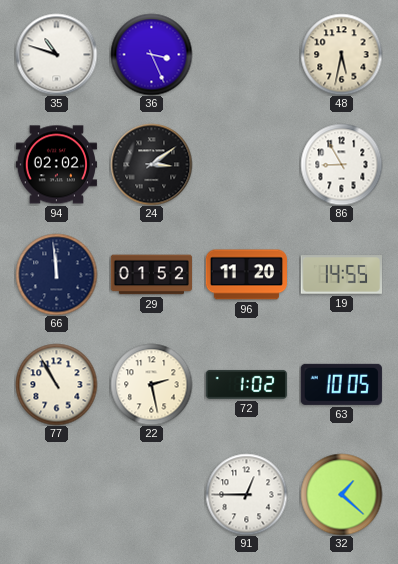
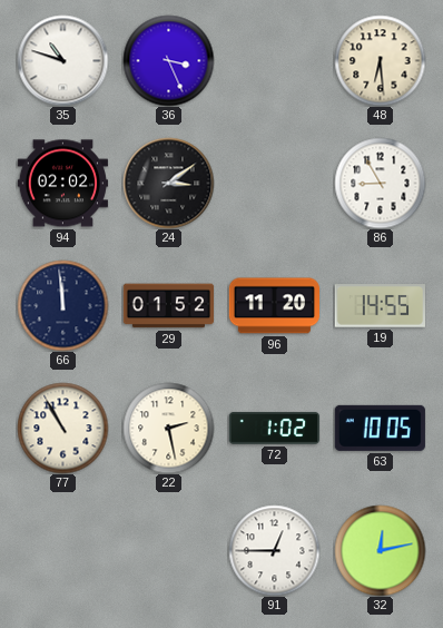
48: 5:32 -> 6:29 (380, 60)
32: 1:22 -> 12:13 (380, 550)
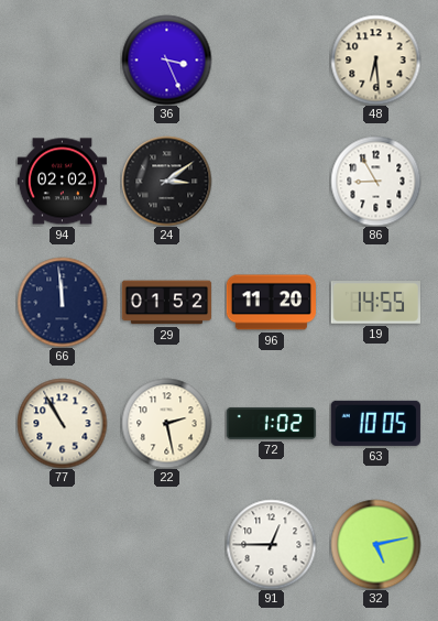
35: 10:48 -> none (62, 60)
32: 12:13 -> 5:13 (375, 544)
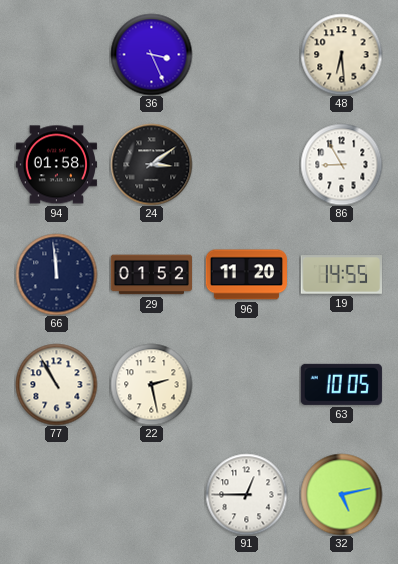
94: 02:02 -> 01:58 (56, 165)
72: 1:02 -> none (271, 424)
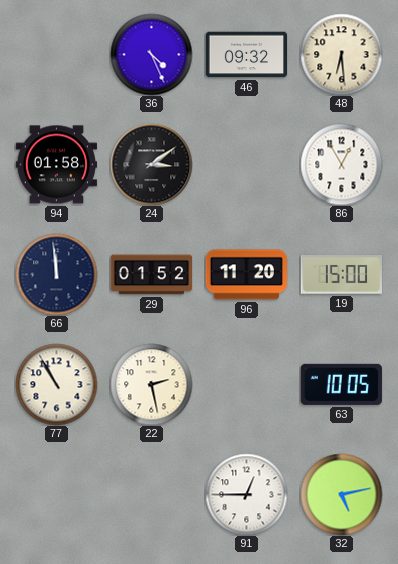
36: 3:26 -> 4:26 (151, 54)
46: none -> 09:32 (246, 55)
86: 8:55 -> 12:55 (341, 164)
19: 14:55 -> 15:00 (341, 275)
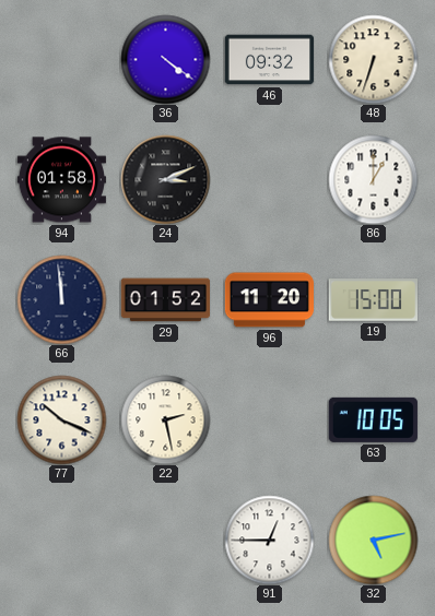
36: 4:26 -> 4:21 (165, 59)
48: 6:29 -> 6:33 (373, 59)
24: 3:09 -> 3:11 (165, 179)
86: 12:55 -> 1:00 (373, 179)
77: 10:55 -> 10:19 (61, 419)
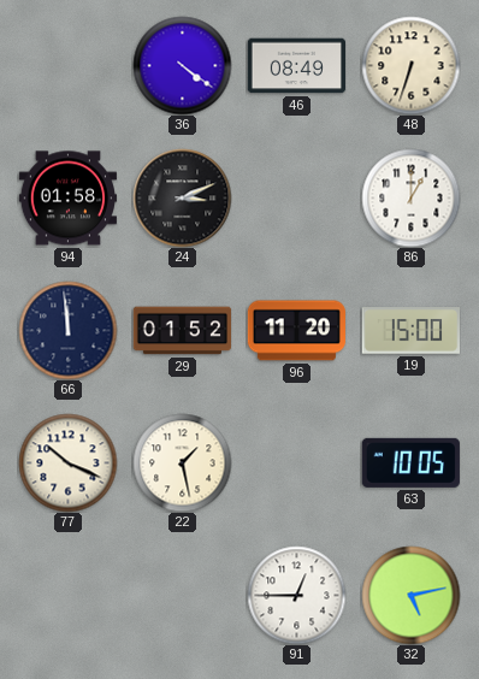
46: 09:32 -> 08:49 (296, 66)
22: 2:28 -> 1:28 (182, 462)
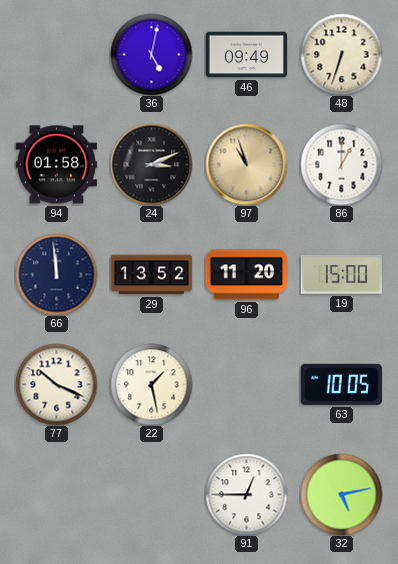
36: 4:21 -> 5:02 (151, 54)
46: 08:49 -> 09:49 (246, 55)
97: none -> 10:57 (246, 164)
29: 01:52 -> 13:52 (151, 275)
